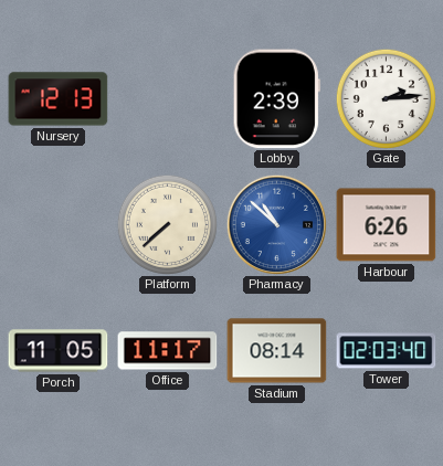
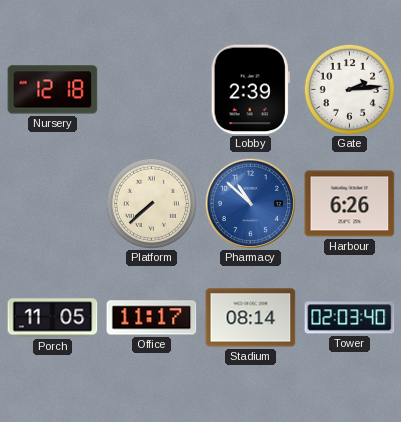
Nursery: 12:13 -> 12:18 (53, 90)
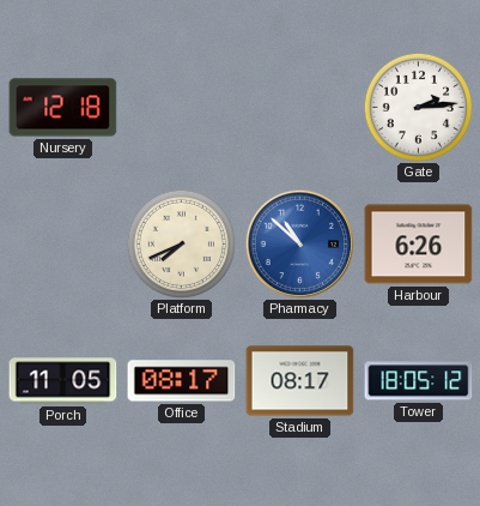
Lobby: 2:39 -> none (250, 90)
Platform: 7:38 -> 7:41 (181, 243)
Office: 11:17 -> 08:17 (182, 381)
Stadium: 08:14 -> 08:17 (300, 381)
Tower: 02:03 -> 18:05 (419, 381)
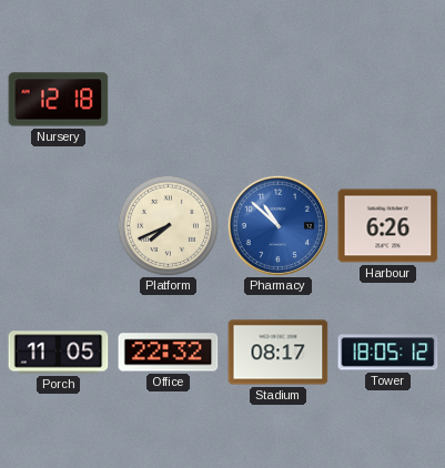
Gate: 2:14 -> none (418, 107)
Office: 08:17 -> 22:32 (169, 353)
